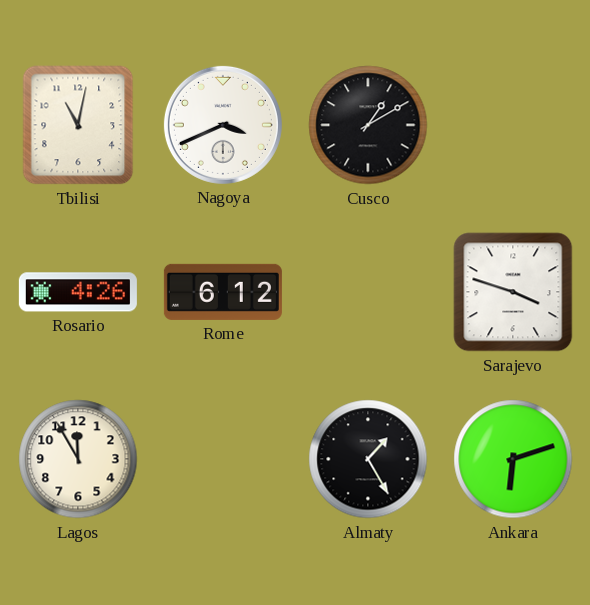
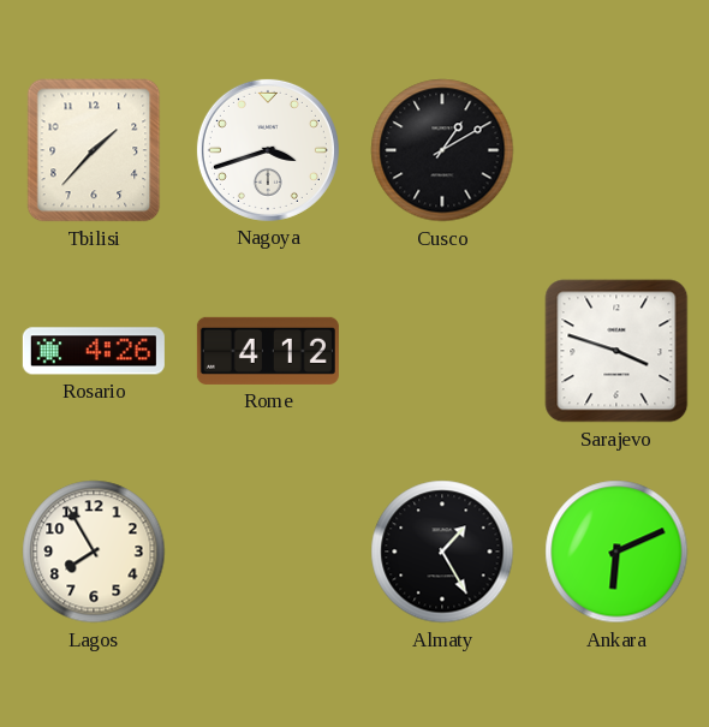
Tbilisi: 11:02 -> 1:37 (94, 150)
Nagoya: 3:41 -> 3:42 (268, 150)
Rome: 6:12 -> 4:12 (268, 351)
Lagos: 11:55 -> 7:55 (94, 552)
Ankara: 6:12 -> 6:11 (616, 552)
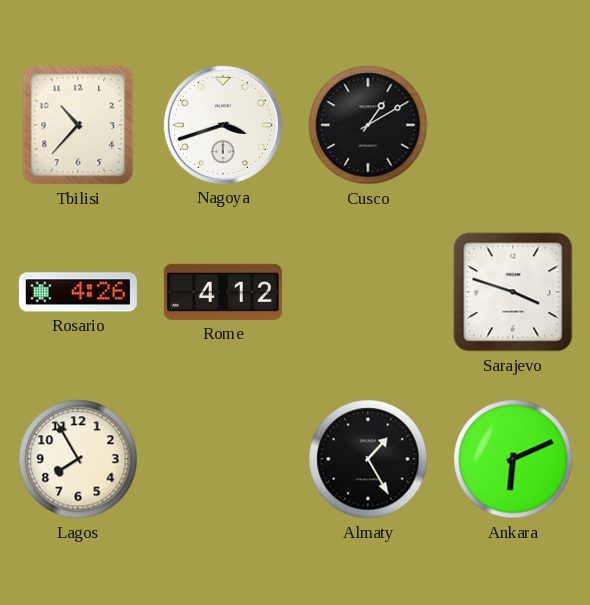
Tbilisi: 1:37 -> 10:37 (78, 125)
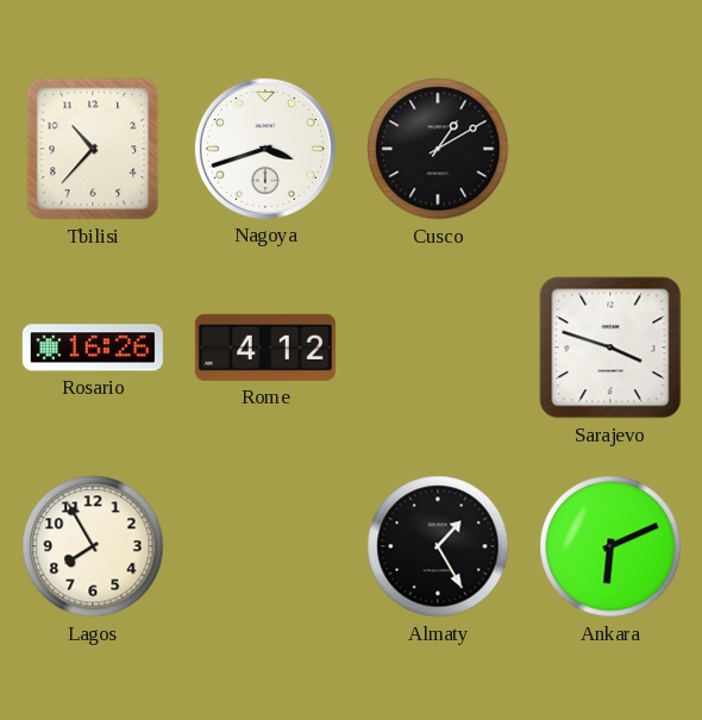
Rosario: 4:26 -> 16:26 (93, 348)
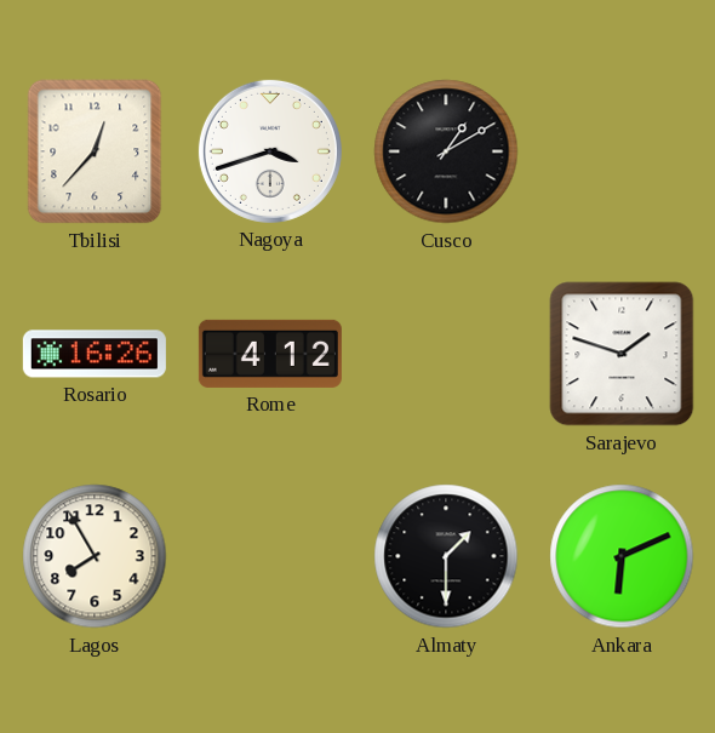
Tbilisi: 10:37 -> 12:37 (95, 151)
Sarajevo: 3:48 -> 1:48 (622, 354)
Almaty: 1:25 -> 1:30 (446, 556)
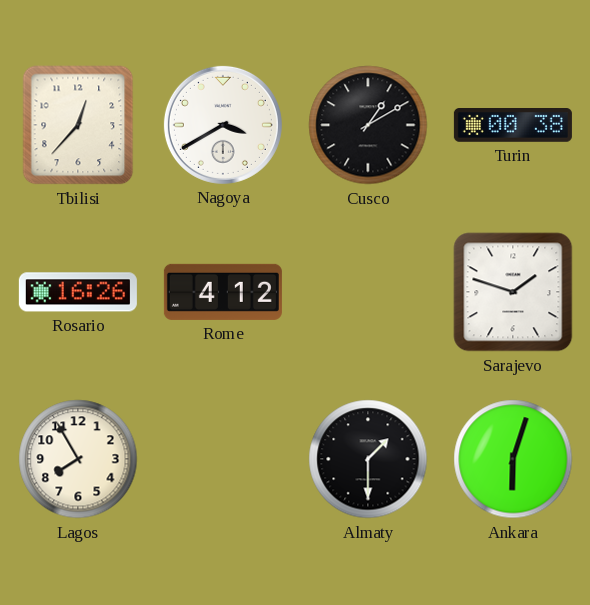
Nagoya: 3:42 -> 3:40 (223, 125)
Turin: none -> 00:38 (513, 126)
Ankara: 6:11 -> 6:03 (513, 459)
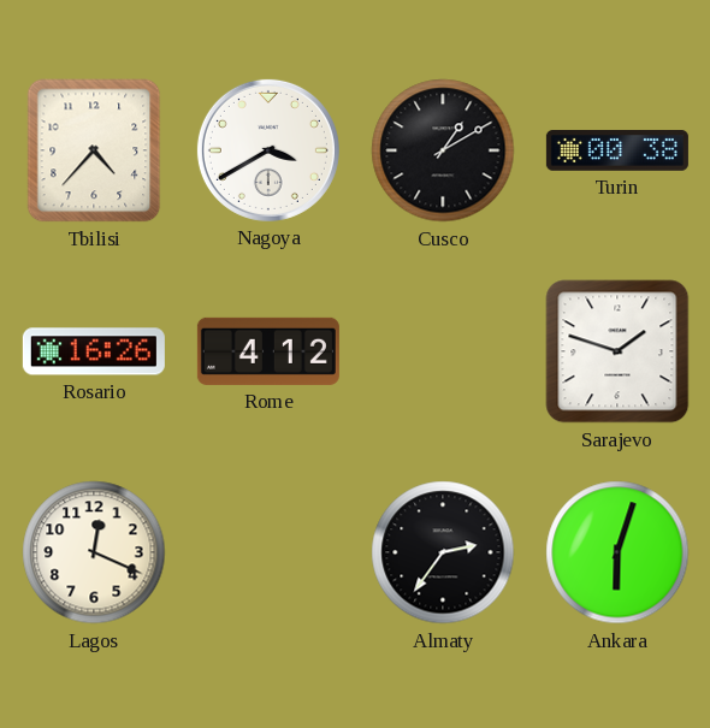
Tbilisi: 12:37 -> 4:37 (94, 150)
Lagos: 7:55 -> 12:19 (94, 552)
Almaty: 1:30 -> 2:36 (443, 552)
